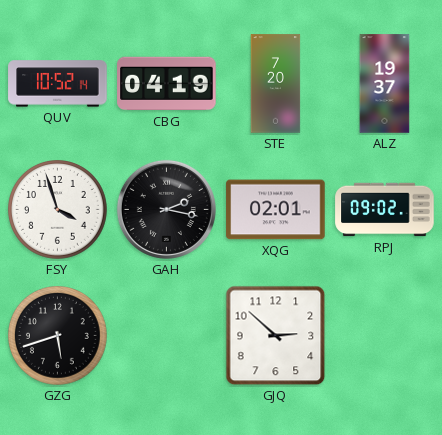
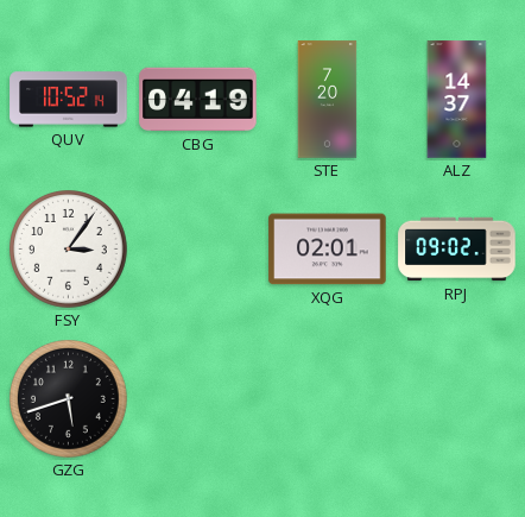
ALZ: 19:37 -> 14:37 (457, 100)
FSY: 3:57 -> 3:06 (69, 250)
GAH: 2:17 -> none (166, 209)
GJQ: 2:52 -> none (276, 336)
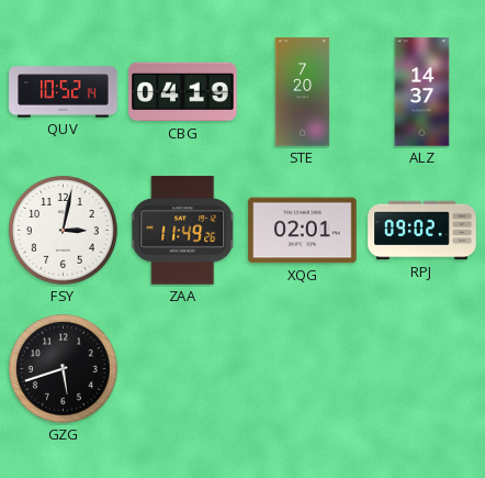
FSY: 3:06 -> 3:02 (64, 231)
ZAA: none -> 11:49 (183, 231)
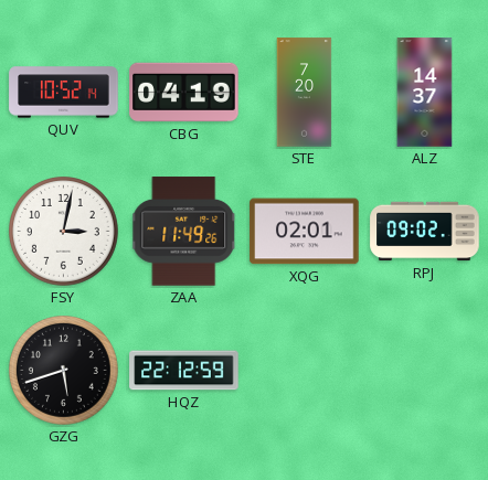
HQZ: none -> 22:12 (184, 371)
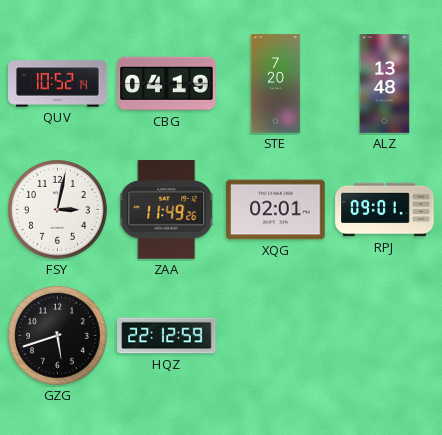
ALZ: 14:37 -> 13:48 (385, 84)
RPJ: 09:02 -> 09:01 (385, 210)
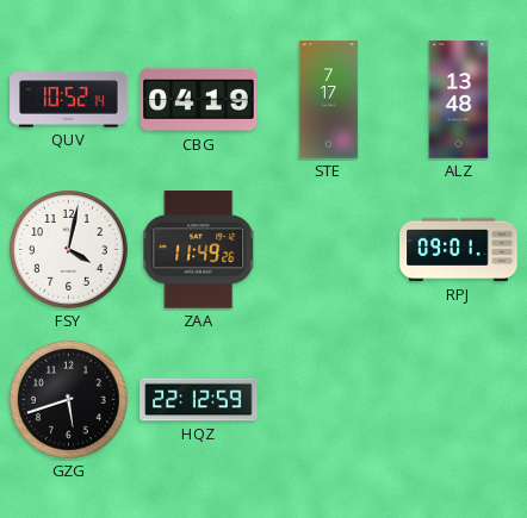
STE: 7:20 -> 7:17 (329, 100)
FSY: 3:02 -> 4:02 (69, 250)
XQG: 02:01 -> none (276, 210)
